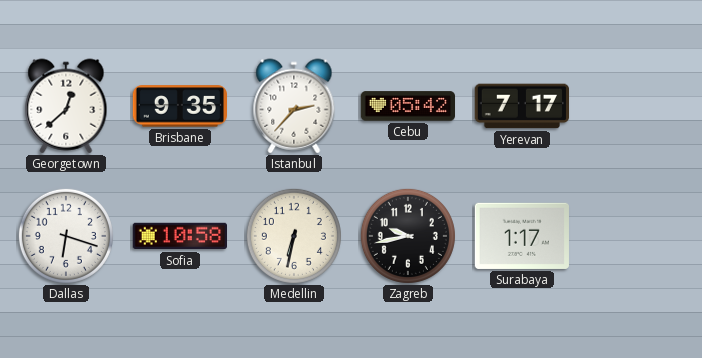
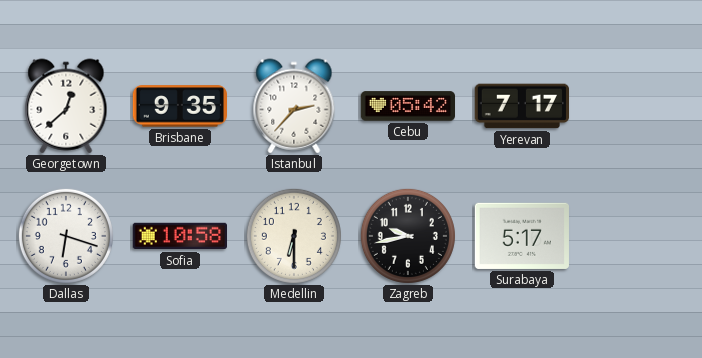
Medellin: 6:32 -> 6:30 (294, 236)
Surabaya: 1:17 -> 5:17 (522, 236)
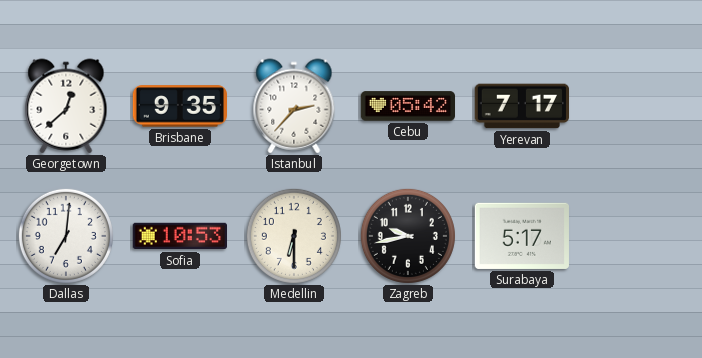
Dallas: 6:18 -> 7:01 (66, 236)
Sofia: 10:58 -> 10:53 (179, 236)
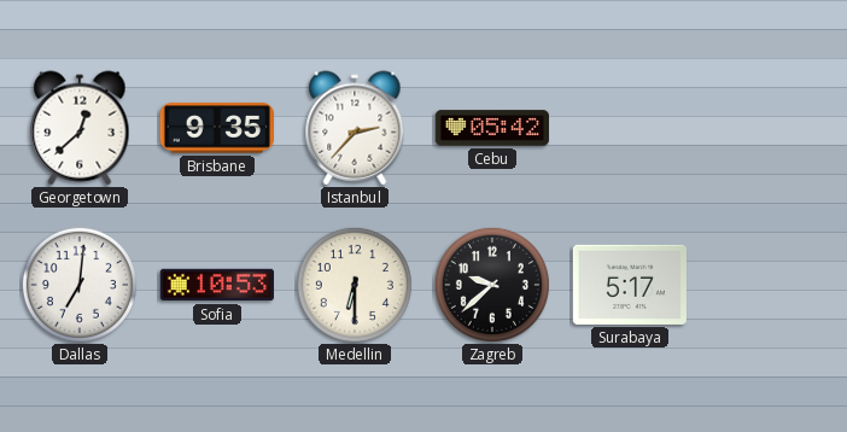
Yerevan: 7:17 -> none (521, 106)
Zagreb: 9:43 -> 9:38 (492, 285)
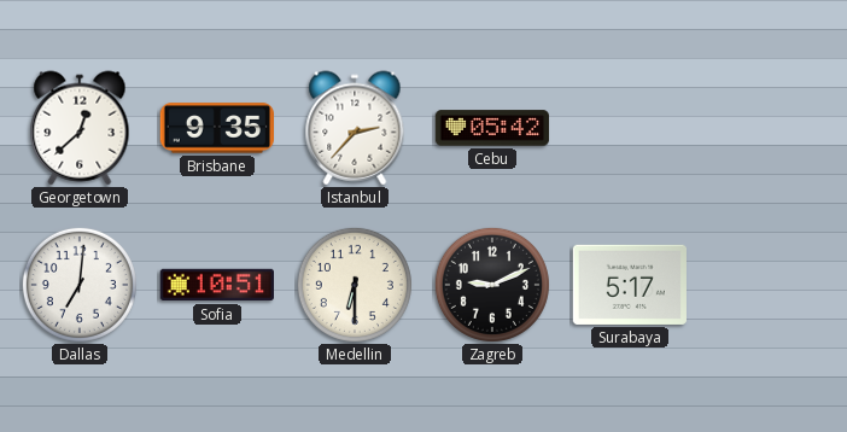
Sofia: 10:53 -> 10:51 (216, 285)
Zagreb: 9:38 -> 9:11 (492, 285)
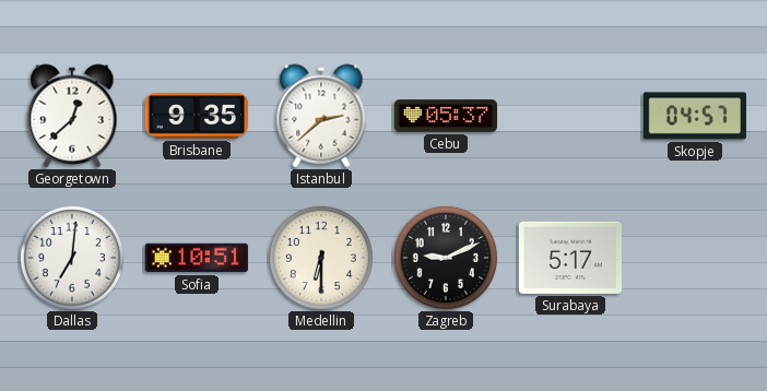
Istanbul: 2:37 -> 2:38 (321, 116)
Cebu: 05:42 -> 05:37 (445, 116)
Skopje: none -> 04:57 (695, 116)
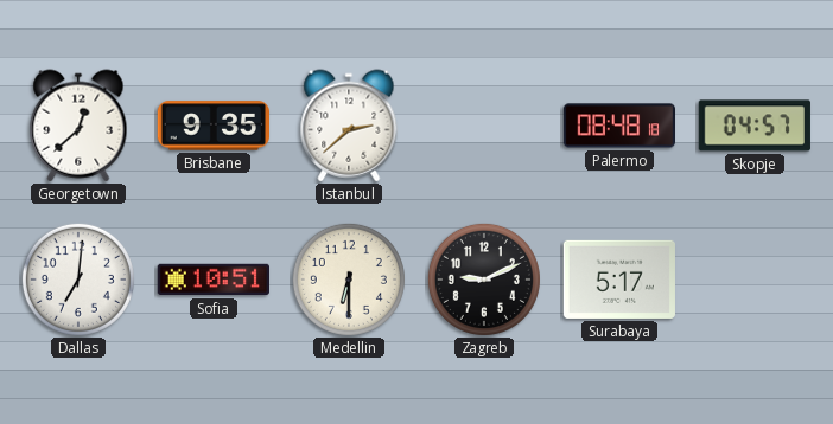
Cebu: 05:37 -> none (445, 116)
Palermo: none -> 08:48 (618, 126)
